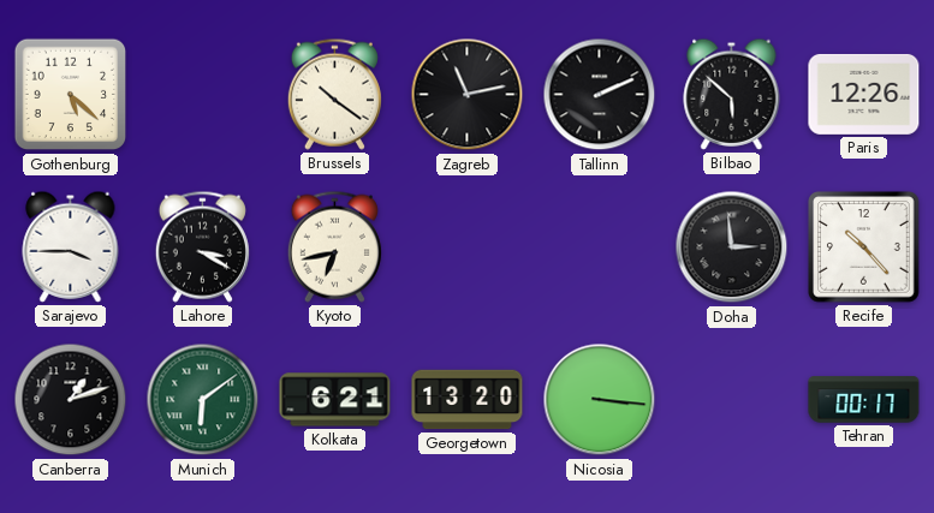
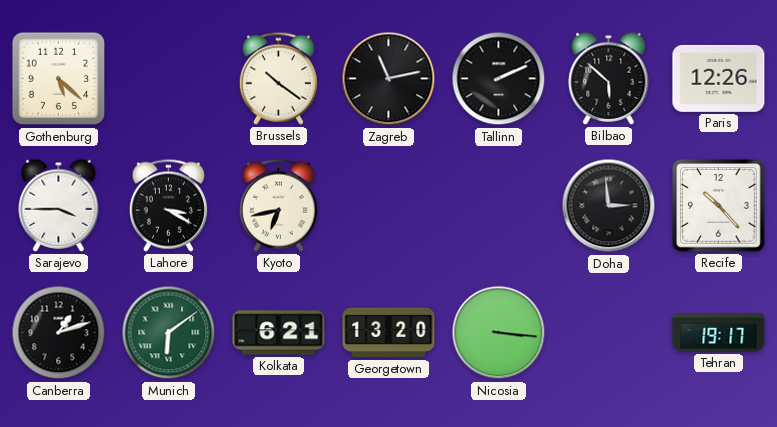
Tehran: 00:17 -> 19:17 (719, 333)
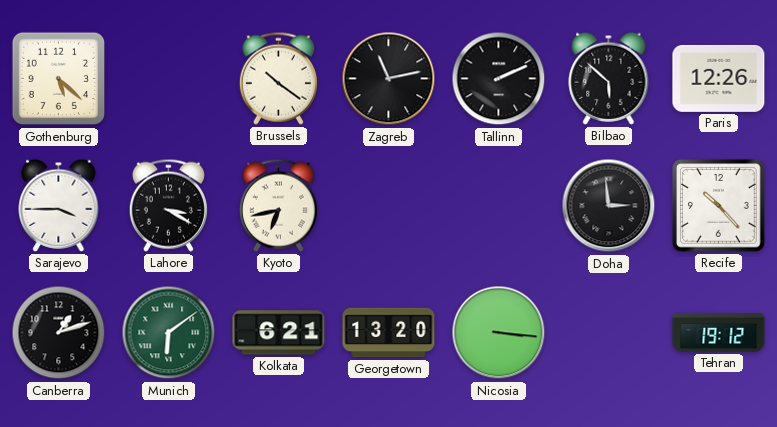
Tehran: 19:17 -> 19:12 (719, 333)
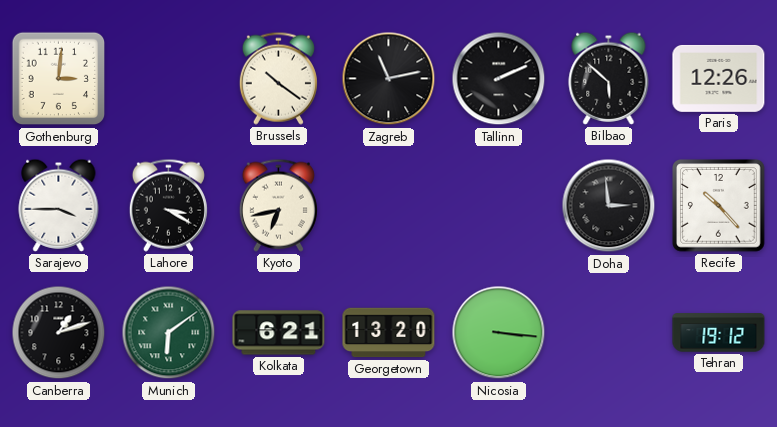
Gothenburg: 5:22 -> 3:01 (59, 79)
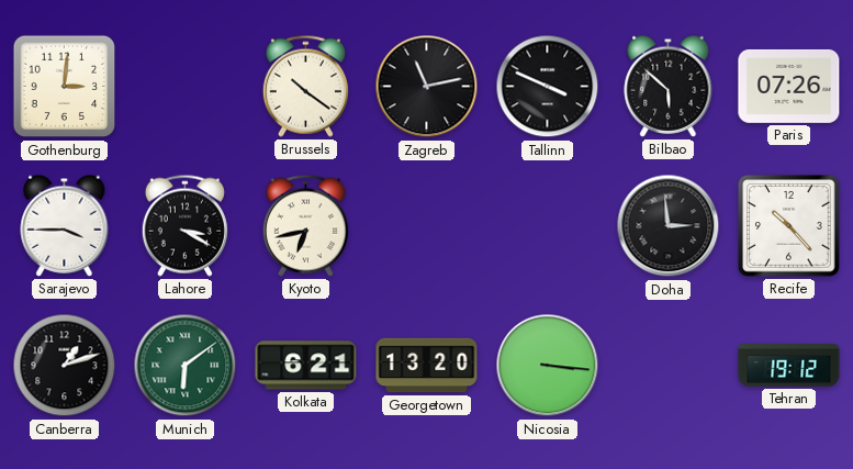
Tallinn: 2:11 -> 3:49 (548, 87)
Paris: 12:26 -> 07:26 (789, 86)
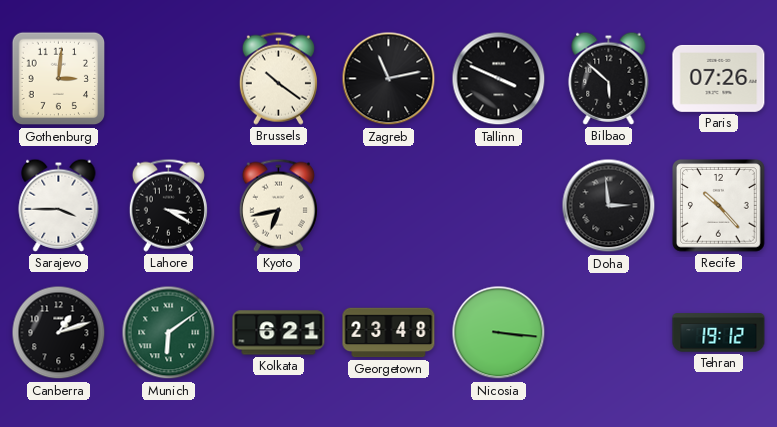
Georgetown: 13:20 -> 23:48 (389, 333)
